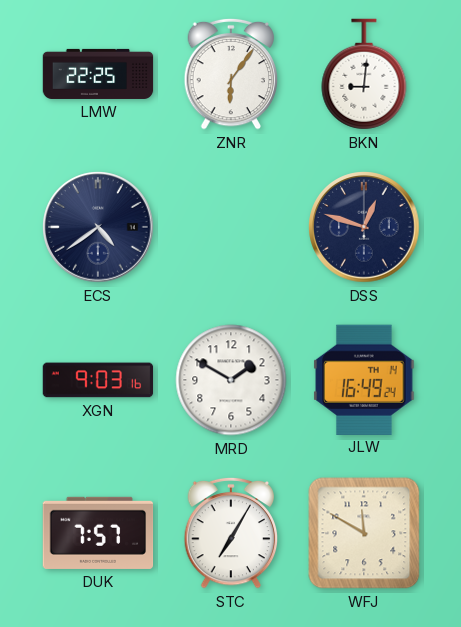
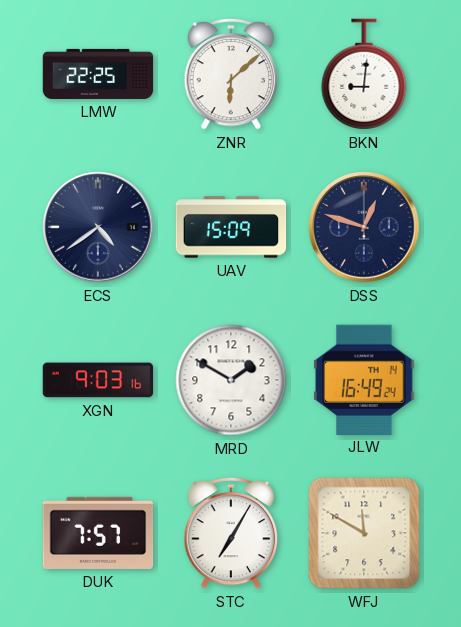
ZNR: 6:06 -> 6:08 (231, 74)
UAV: none -> 15:09 (231, 227)
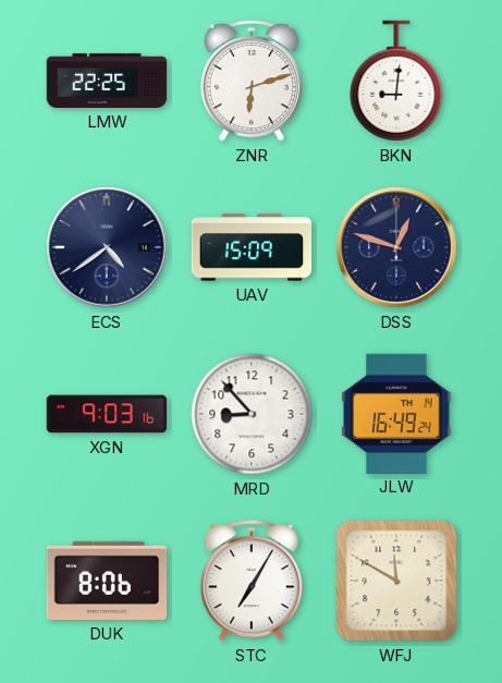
ZNR: 6:08 -> 6:12 (252, 81)
MRD: 1:50 -> 8:53 (252, 414)
DUK: 7:57 -> 8:06 (107, 581)
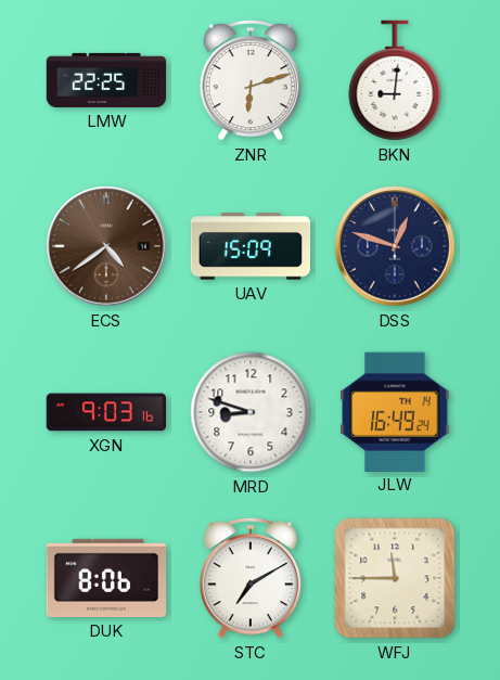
ECS dial: navy -> brown (106, 246)
MRD: 8:53 -> 8:48 (251, 412)
STC: 7:05 -> 7:10 (251, 578)
WFJ: 11:50 -> 11:45 (395, 578)
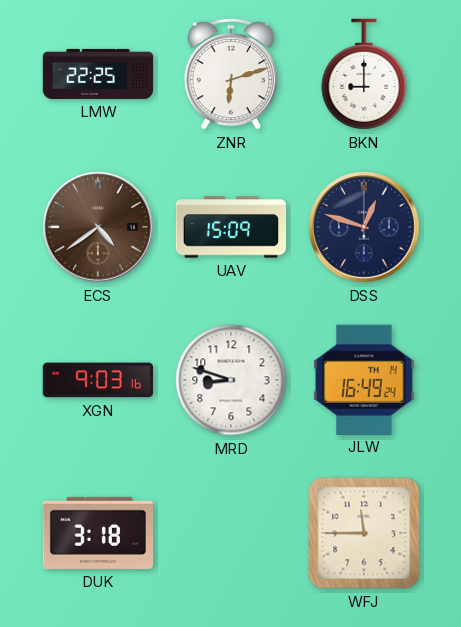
BKN: 9:01 -> 9:00 (364, 74)
DUK: 8:06 -> 3:18 (98, 533)
STC: 7:10 -> none (251, 578)
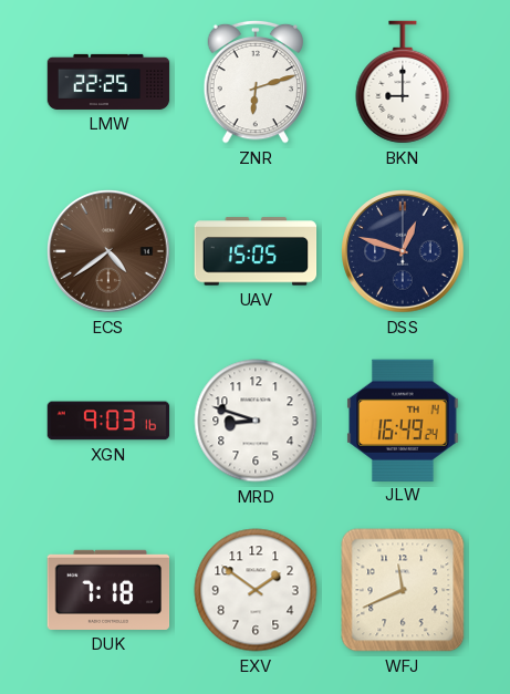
UAV: 15:09 -> 15:05 (256, 251)
DUK: 3:18 -> 7:18 (108, 590)
EXV: none -> 1:51 (256, 590)
WFJ: 11:45 -> 11:41 (403, 590)
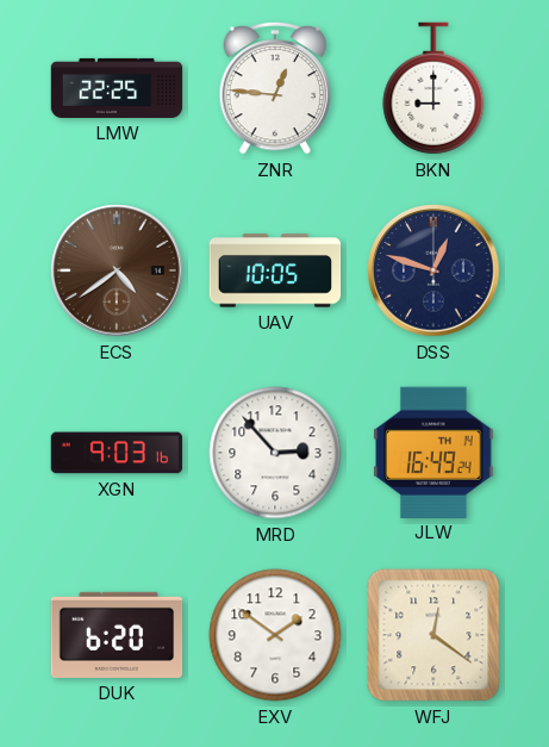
ZNR: 6:12 -> 12:46 (275, 88)
UAV: 15:05 -> 10:05 (275, 270)
MRD: 8:48 -> 2:53 (275, 453)
DUK: 7:18 -> 6:20 (117, 635)
WFJ: 11:41 -> 12:21 (433, 635)
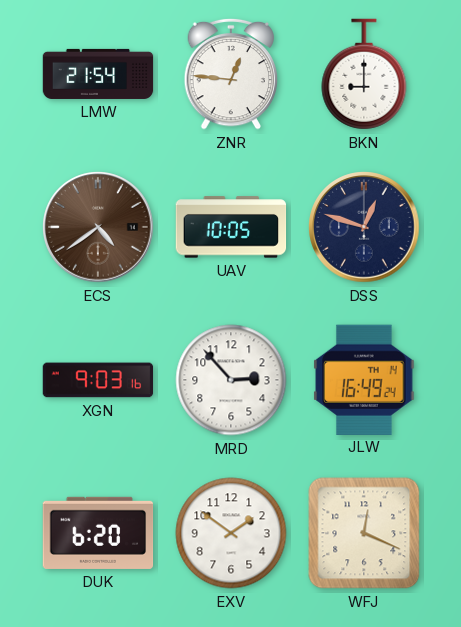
LMW: 22:25 -> 21:54 (98, 74)
WFJ: 12:21 -> 12:19 (364, 533)
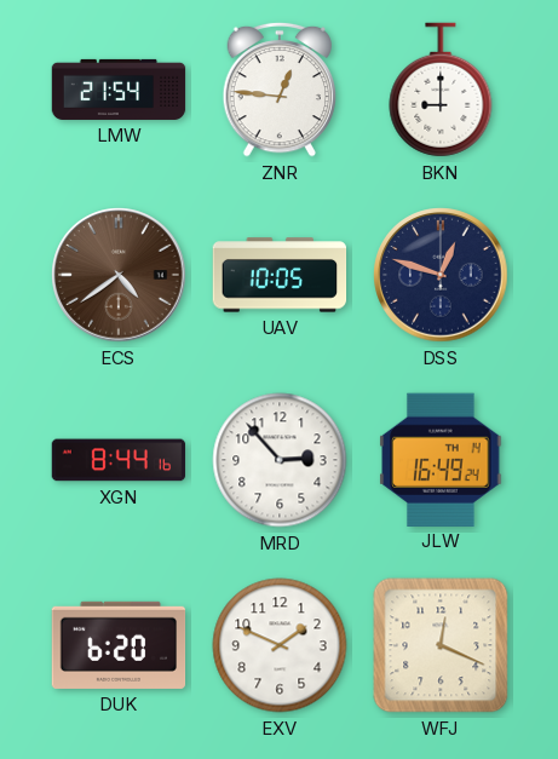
XGN: 9:03 -> 8:44 (119, 460)
EXV: 1:51 -> 1:49 (280, 645)
